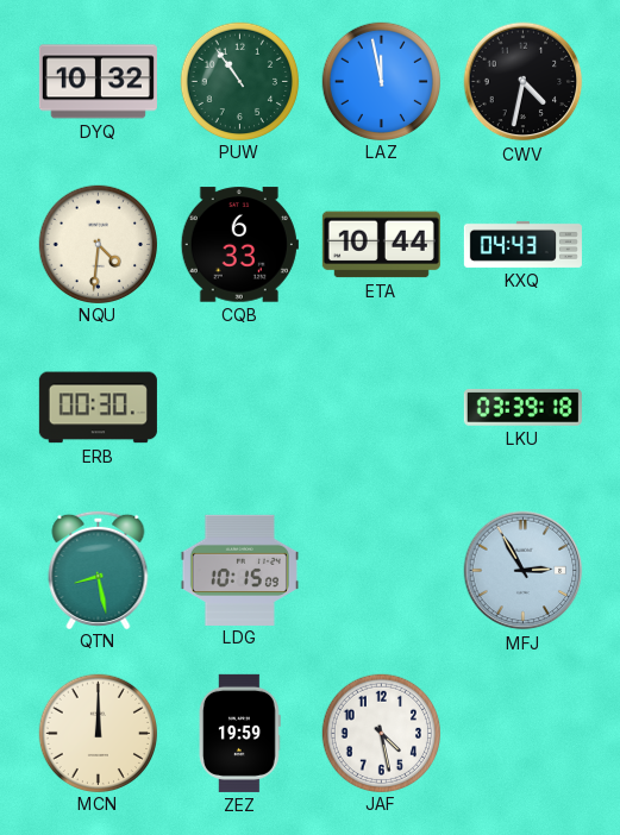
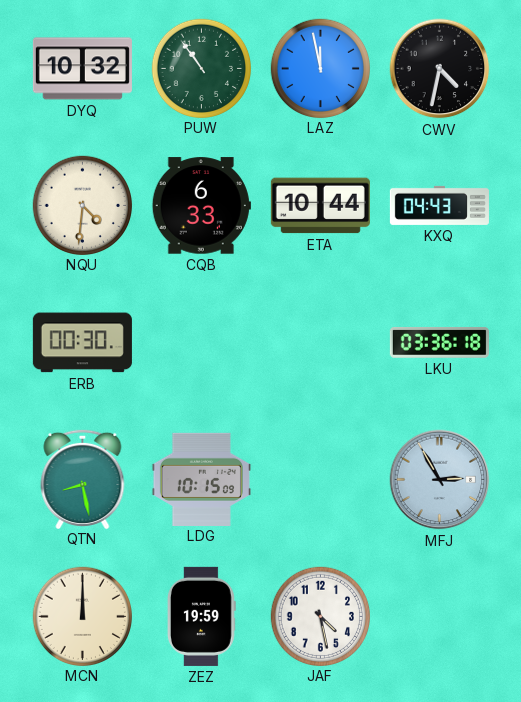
LKU: 03:39 -> 03:36 (439, 342)
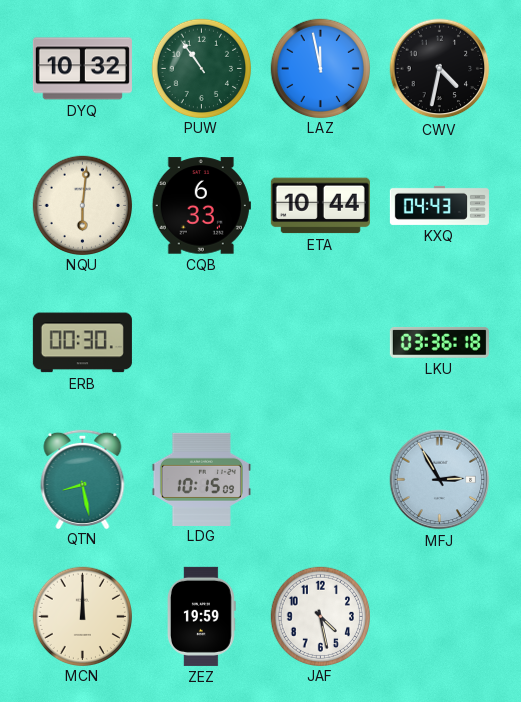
NQU: 4:31 -> 6:01 (82, 205)
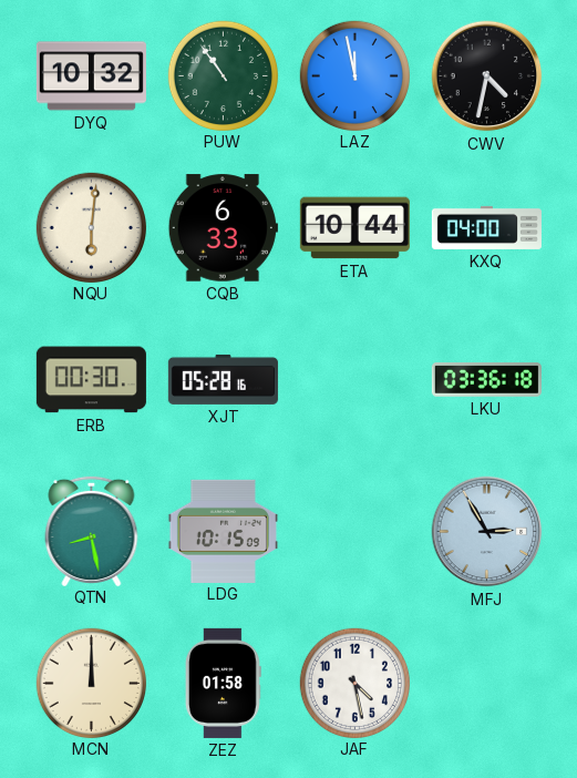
KXQ: 04:43 -> 04:00 (486, 227)
XJT: none -> 05:28 (223, 379)
ZEZ: 19:59 -> 01:58 (223, 683)
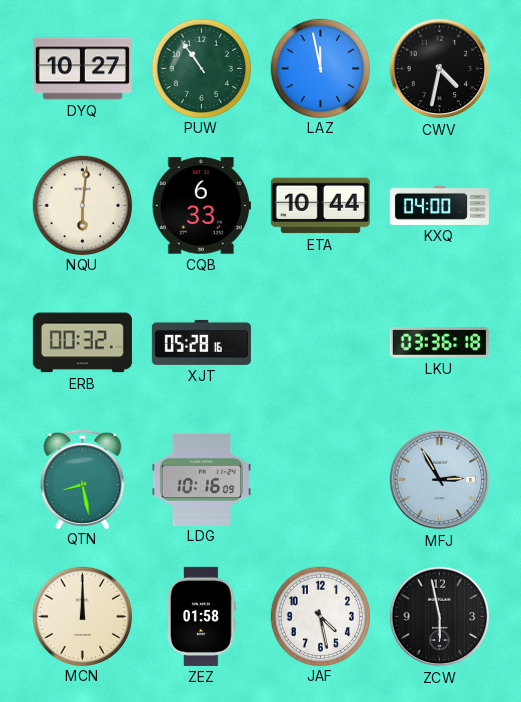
DYQ: 10:32 -> 10:27 (82, 69)
ERB: 00:30 -> 00:32 (82, 343)
LDG: 10:15 -> 10:16 (201, 479)
ZCW: none -> 5:58 (440, 617)
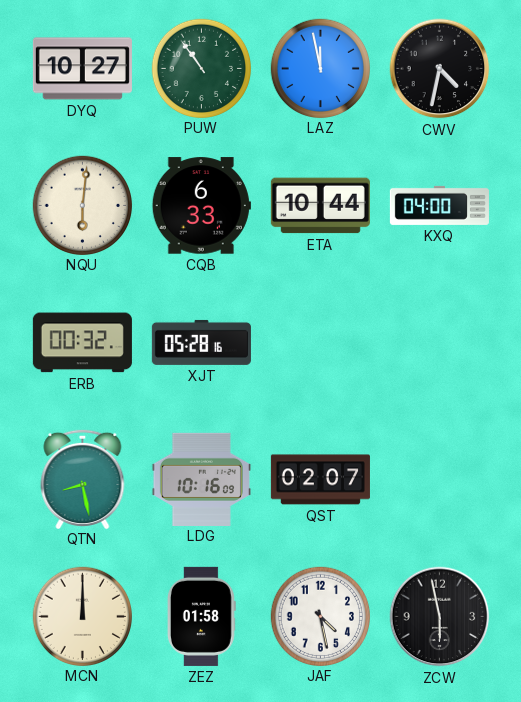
LKU: 03:36 -> none (439, 342)
QST: none -> 02:07 (320, 480)
MFJ: 2:55 -> none (440, 480)
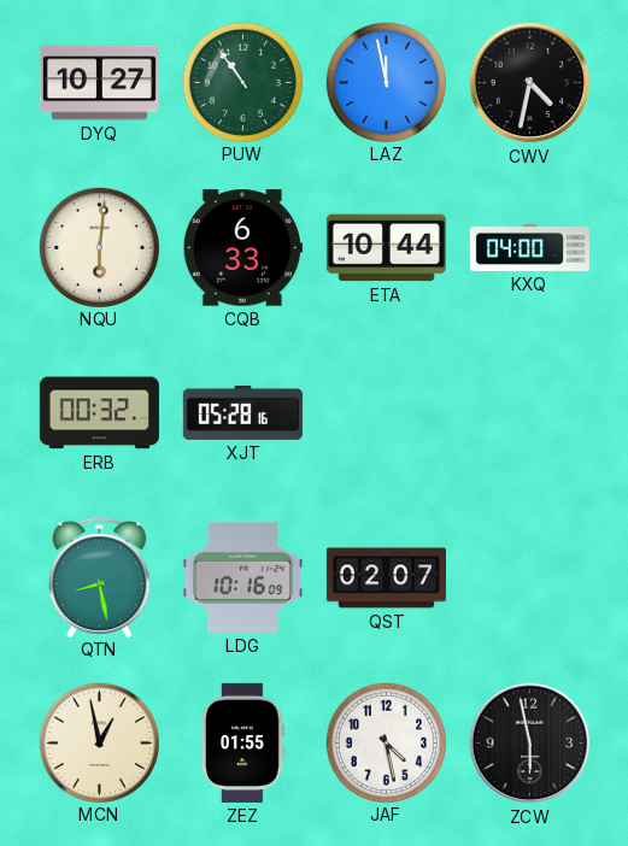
MCN: 12:00 -> 12:58 (99, 742)
ZEZ: 01:58 -> 01:55 (242, 742)
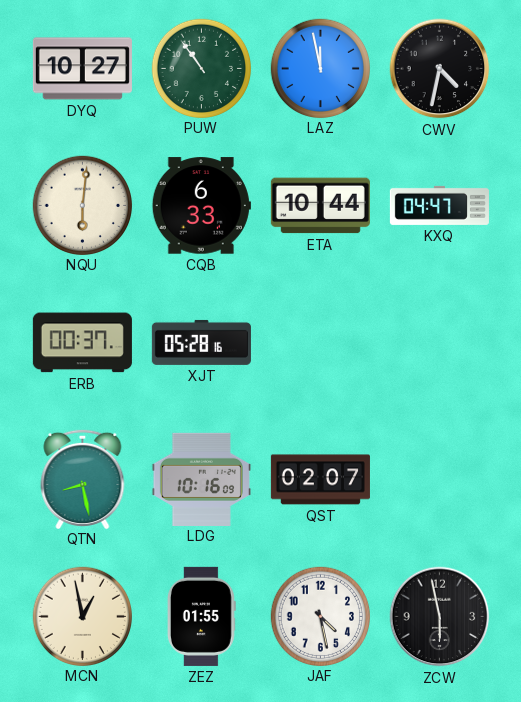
KXQ: 04:00 -> 04:47 (439, 205)
ERB: 00:32 -> 00:37 (82, 343)
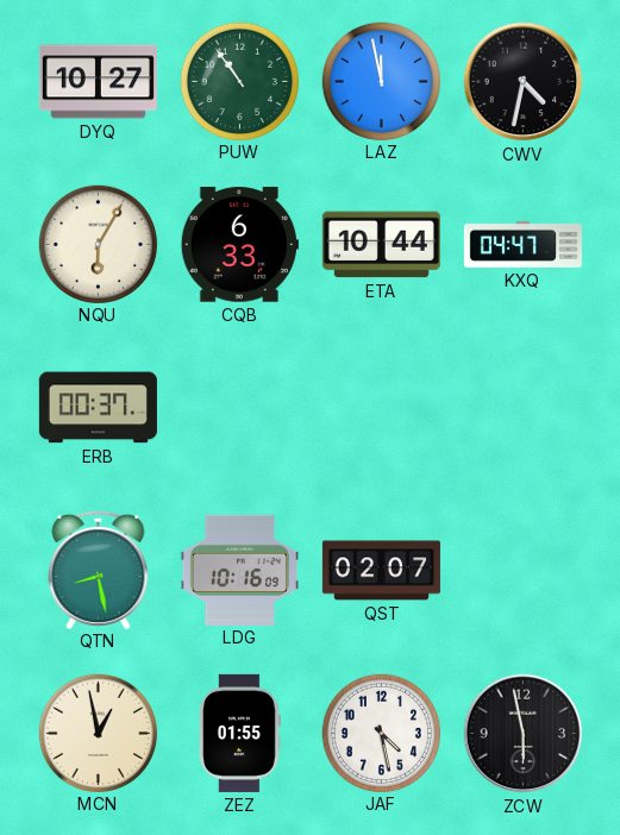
NQU: 6:01 -> 6:05 (98, 244)
XJT: 05:28 -> none (201, 342)
